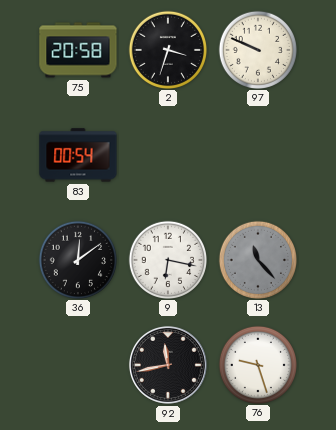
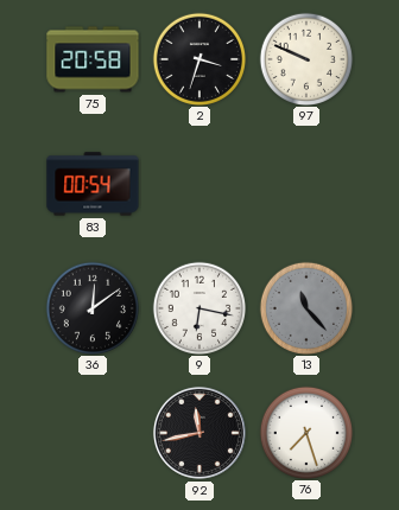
76: 9:27 -> 7:27 (305, 432)
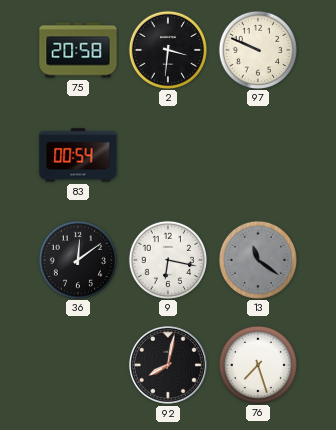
2: 3:33 -> 3:31 (167, 49)
13: 11:23 -> 11:21 (257, 259)
92: 11:43 -> 8:02 (168, 365)
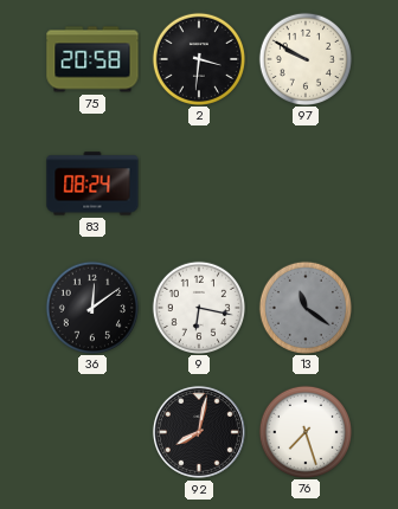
97: 9:49 -> 9:50 (304, 58)
83: 00:54 -> 08:24 (92, 183)
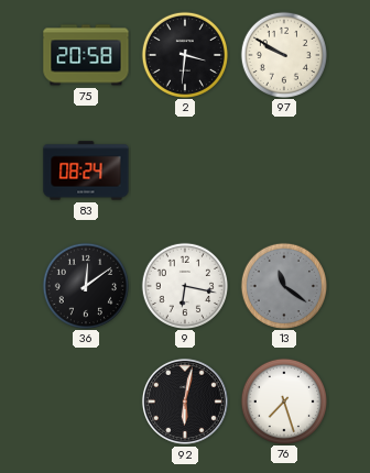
92: 8:02 -> 6:02 (185, 402)
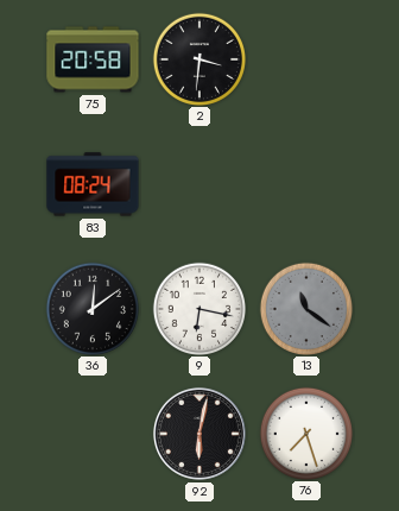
97: 9:50 -> none (283, 54)
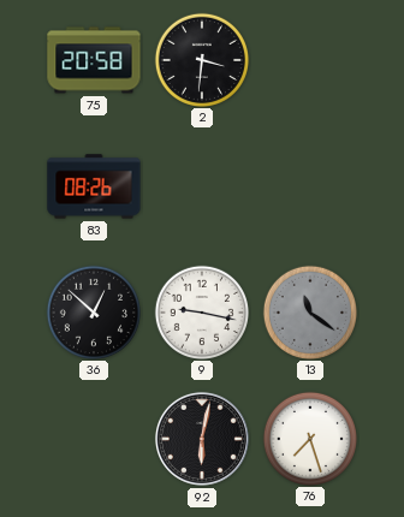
83: 08:24 -> 08:26 (94, 186)
36: 12:09 -> 12:52 (93, 311)
9: 6:17 -> 9:17 (201, 311)
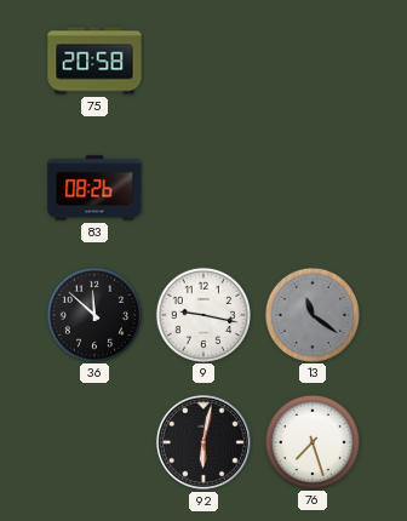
2: 3:31 -> none (201, 59)
36: 12:52 -> 11:52 (93, 314)
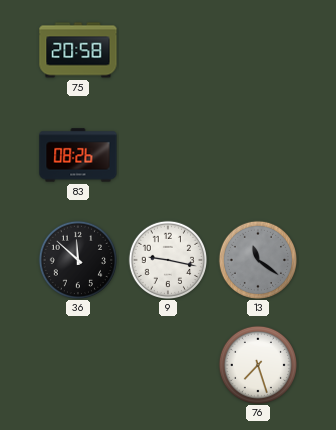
92: 6:02 -> none (203, 442)
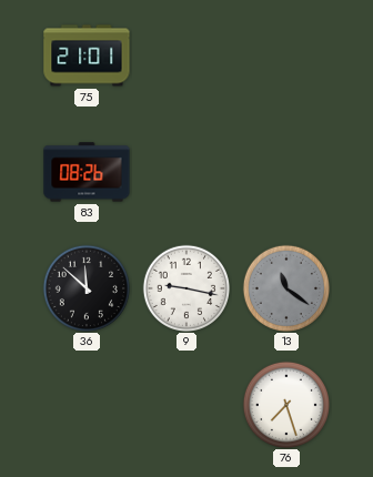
75: 20:58 -> 21:01 (87, 55)
